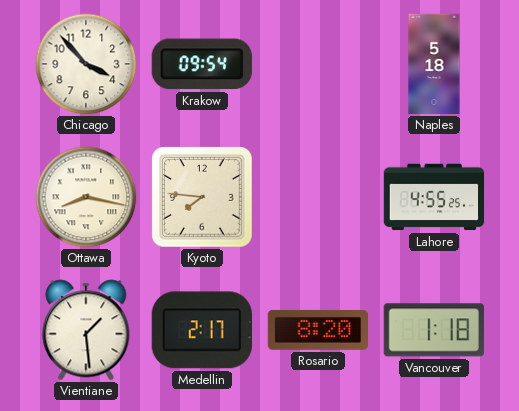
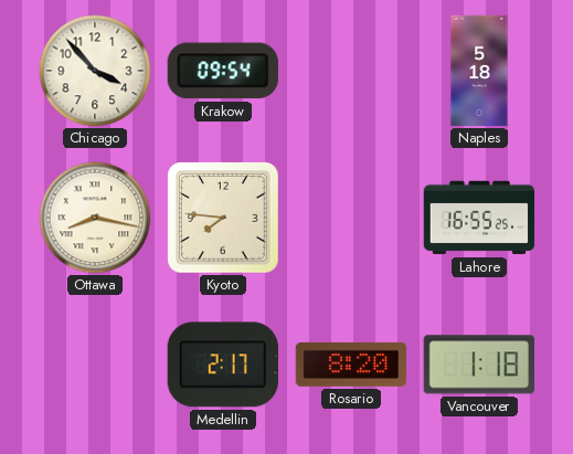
Lahore: 4:55 -> 16:55 (479, 218)
Vientiane: 1:29 -> none (86, 330)
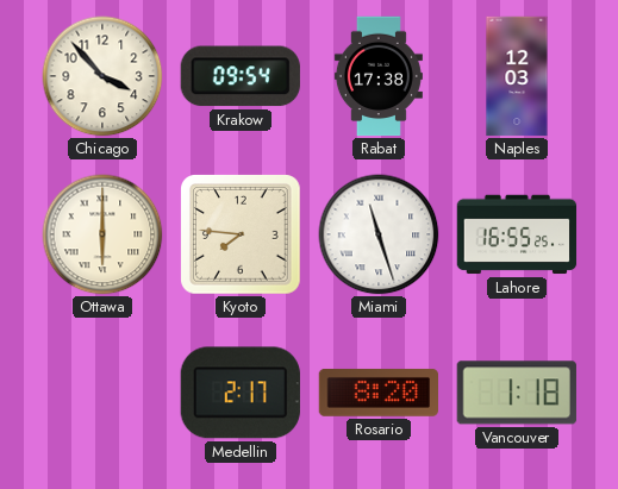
Rabat: none -> 17:38 (379, 76)
Naples: 5:18 -> 12:03 (517, 76)
Ottawa: 8:17 -> 6:00 (102, 234)
Miami: none -> 11:27 (379, 234)
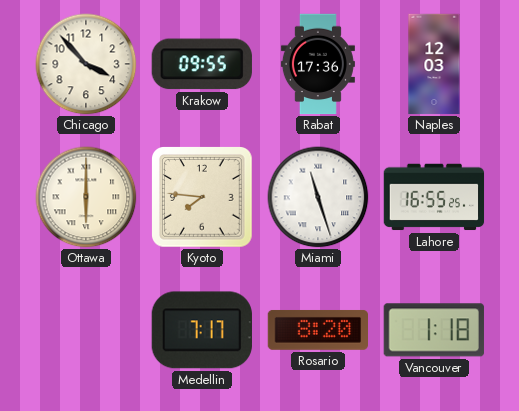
Krakow: 09:54 -> 09:55 (202, 64)
Rabat: 17:38 -> 17:36 (318, 64)
Medellin: 2:17 -> 7:17 (202, 330)
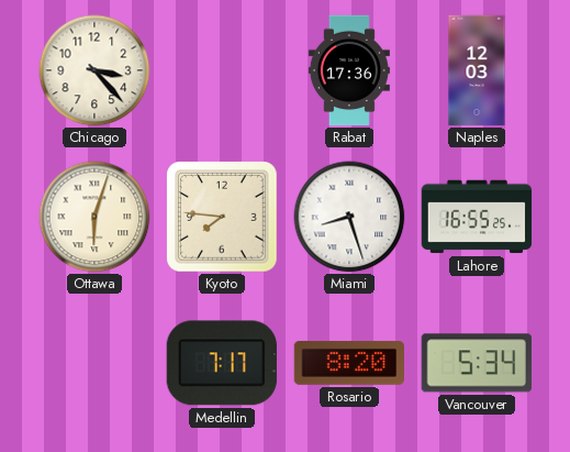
Chicago: 3:53 -> 3:23 (94, 70)
Krakow: 09:55 -> none (202, 64)
Ottawa: 6:00 -> 6:03 (94, 217)
Miami: 11:27 -> 8:27 (349, 217)
Vancouver: 1:18 -> 5:34 (477, 363)
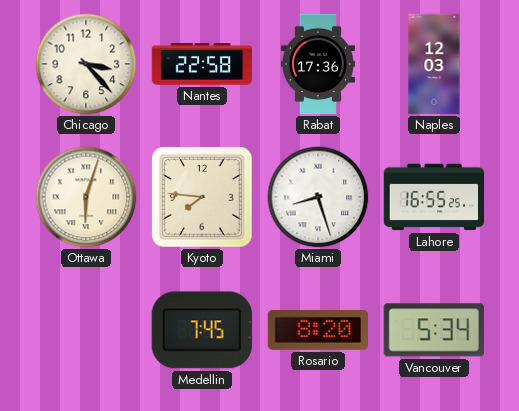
Nantes: none -> 22:58 (202, 64)
Medellin: 7:17 -> 7:45 (202, 330)
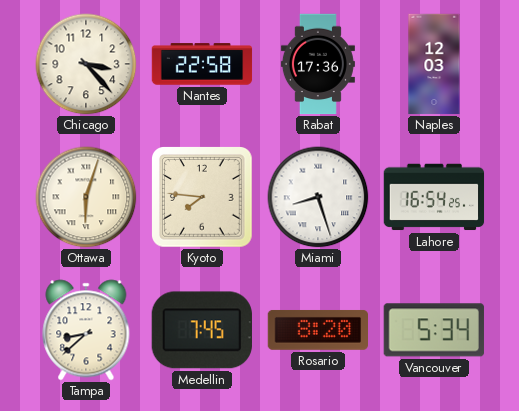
Lahore: 16:55 -> 16:54 (434, 197)
Tampa: none -> 8:38 (86, 330)
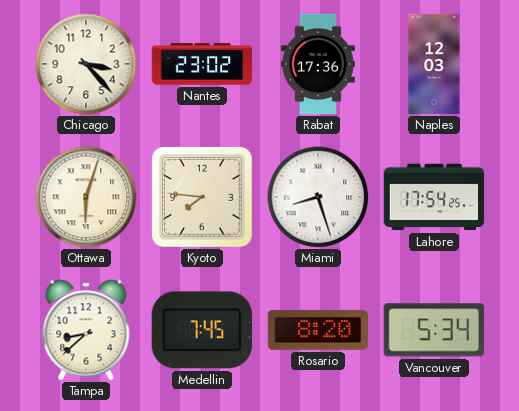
Nantes: 22:58 -> 23:02 (202, 64)
Lahore: 16:54 -> 17:54 (434, 197)
